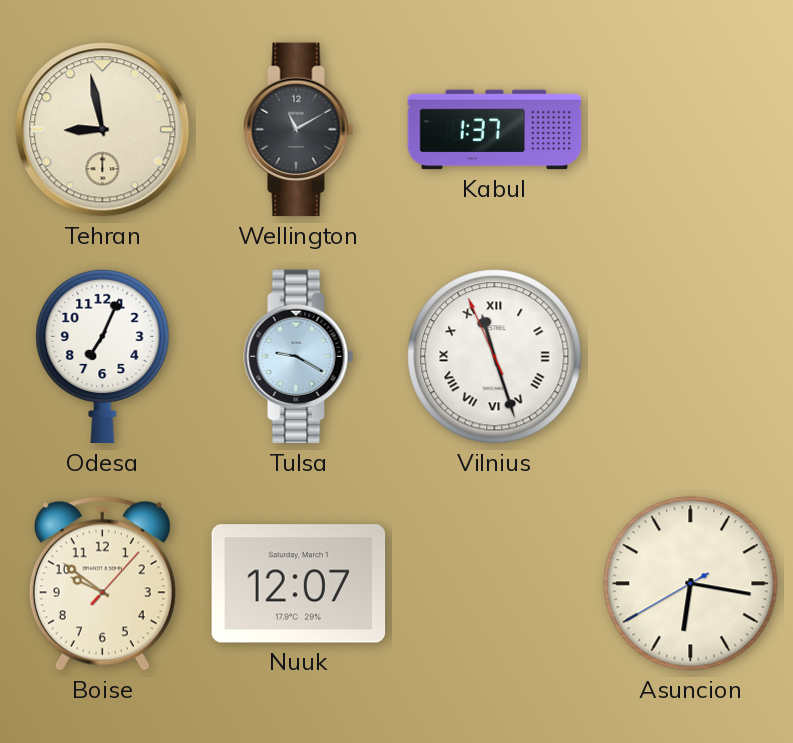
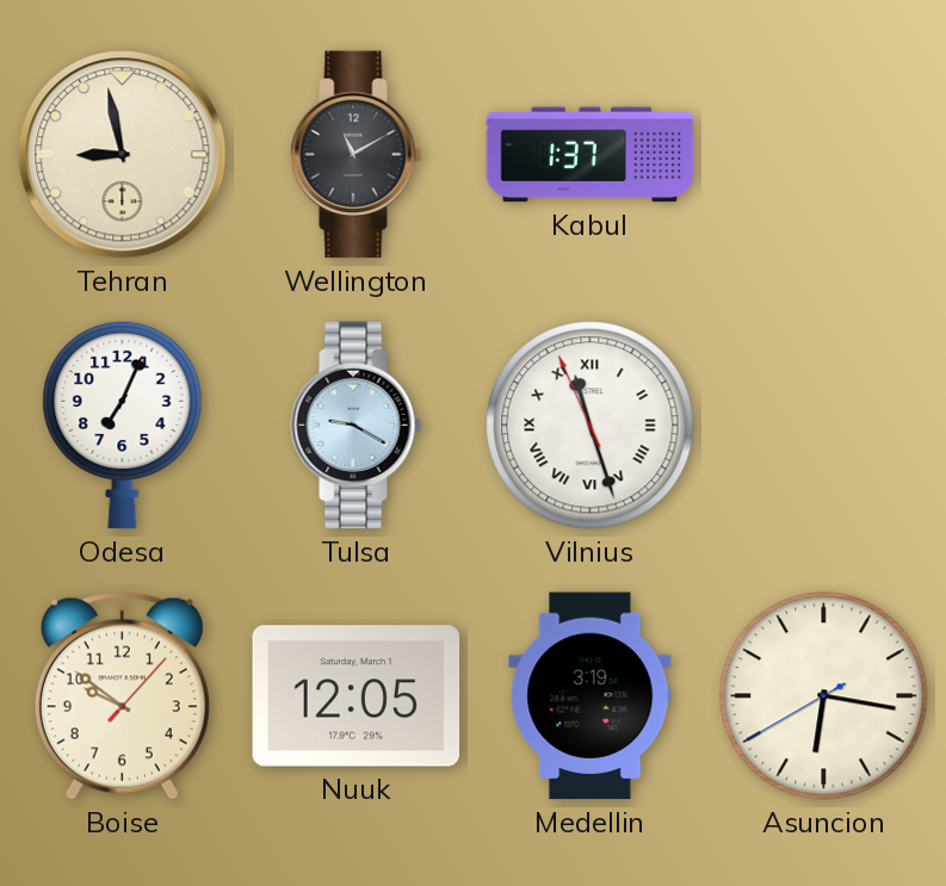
Nuuk: 12:07 -> 12:05 (357, 696)
Medellin: none -> 3:19 (591, 696)
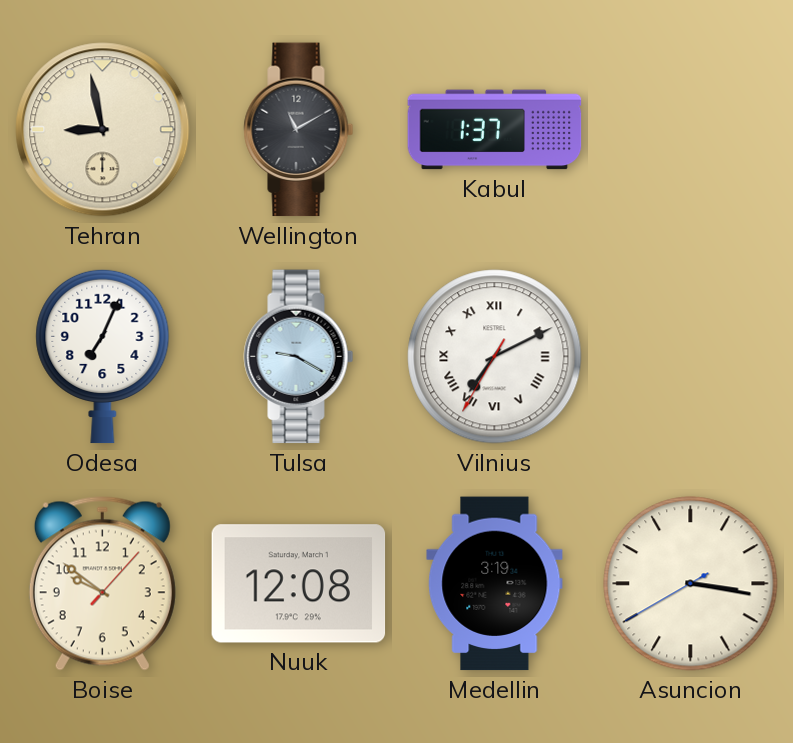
Vilnius: 11:26 -> 7:10 (495, 357)
Nuuk: 12:05 -> 12:08 (299, 584)
Asuncion: 6:16 -> 3:16 (691, 584)
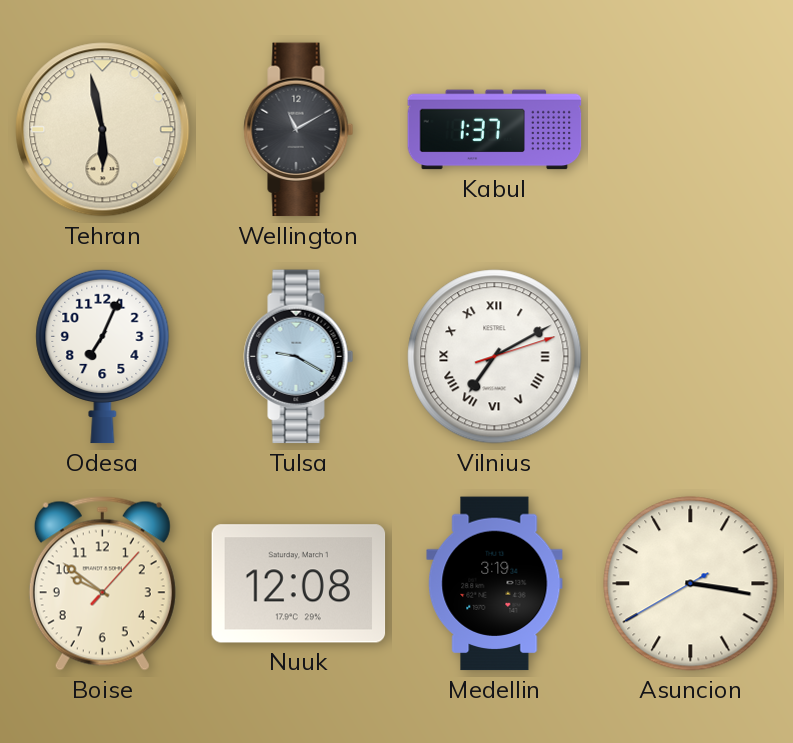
Tehran: 8:58 -> 5:58 (103, 130)
Vilnius: 7:10:35 -> 7:10:12 (495, 357)
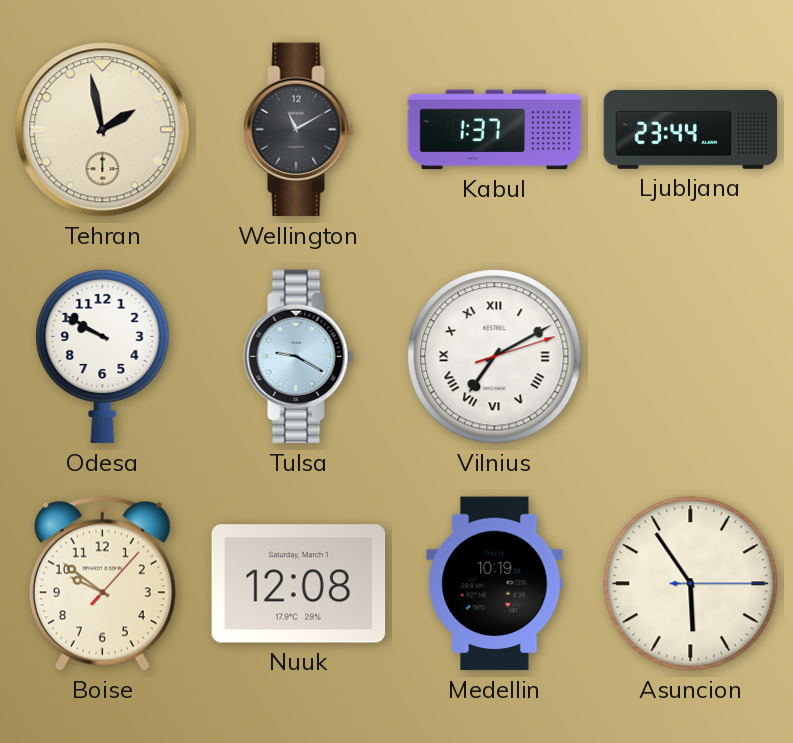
Tehran: 5:58 -> 1:58 (103, 130)
Ljubljana: none -> 23:44 (691, 129)
Odesa: 7:04 -> 9:50 (103, 356)
Medellin: 3:19 -> 10:19 (495, 584)
Asuncion: 3:16 -> 5:54 (691, 584)
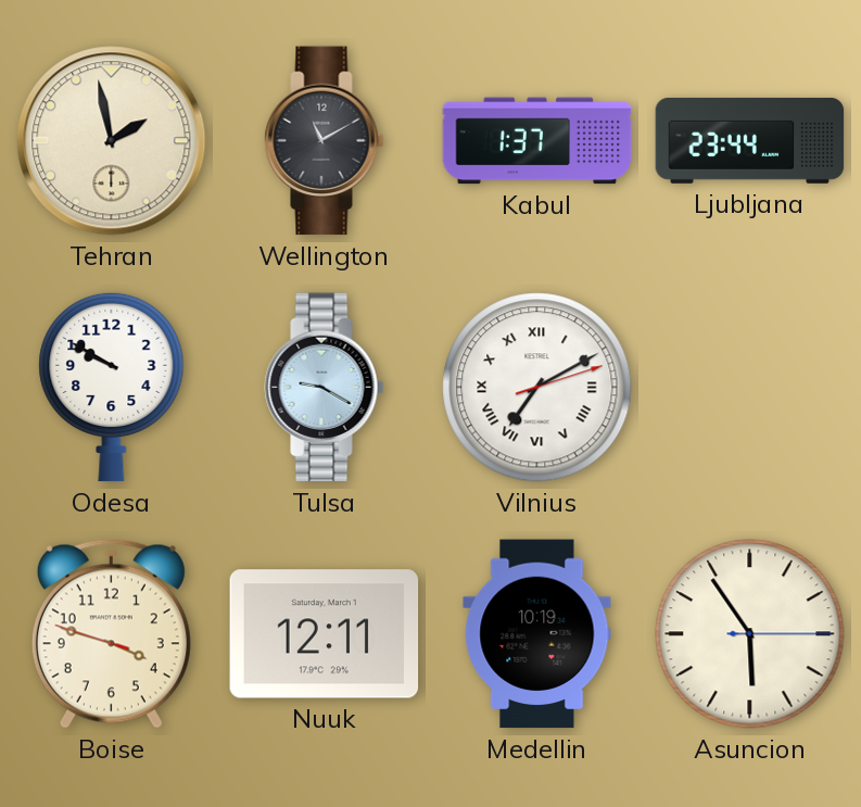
Boise: 9:51 -> 3:47 (111, 634)
Nuuk: 12:08 -> 12:11 (325, 634)
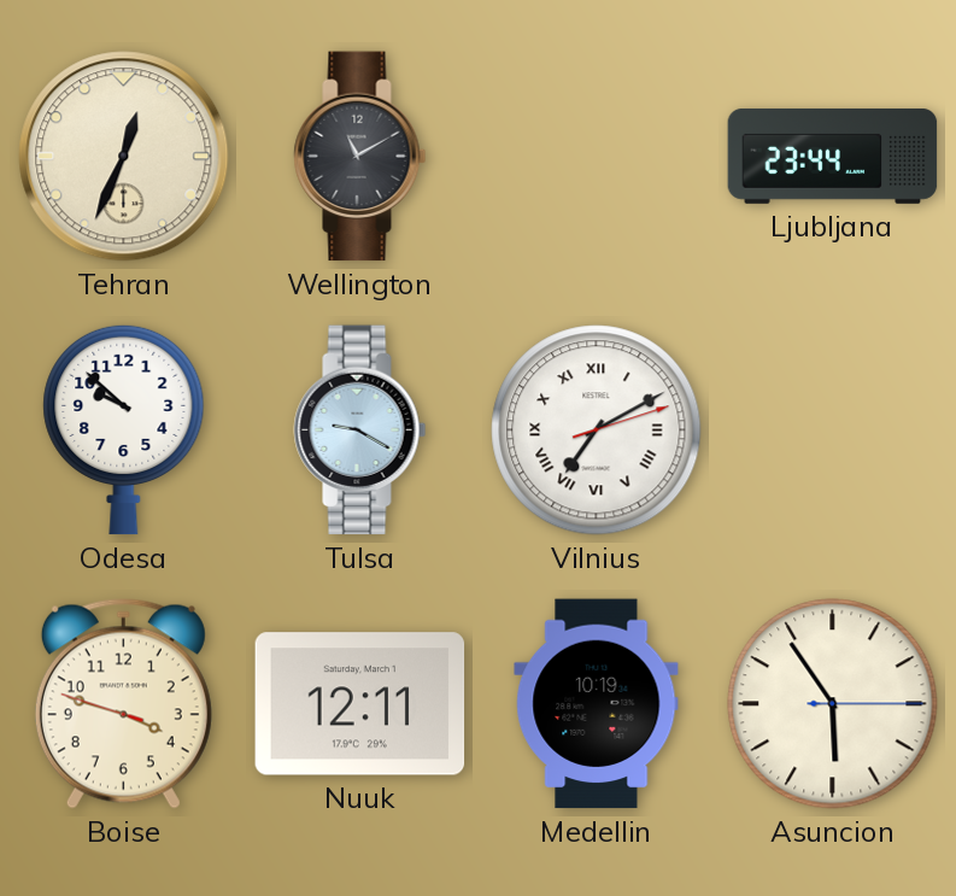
Tehran: 1:58 -> 12:34 (124, 157)
Kabul: 1:37 -> none (537, 141)
Odesa: 9:50 -> 9:52 (124, 429)
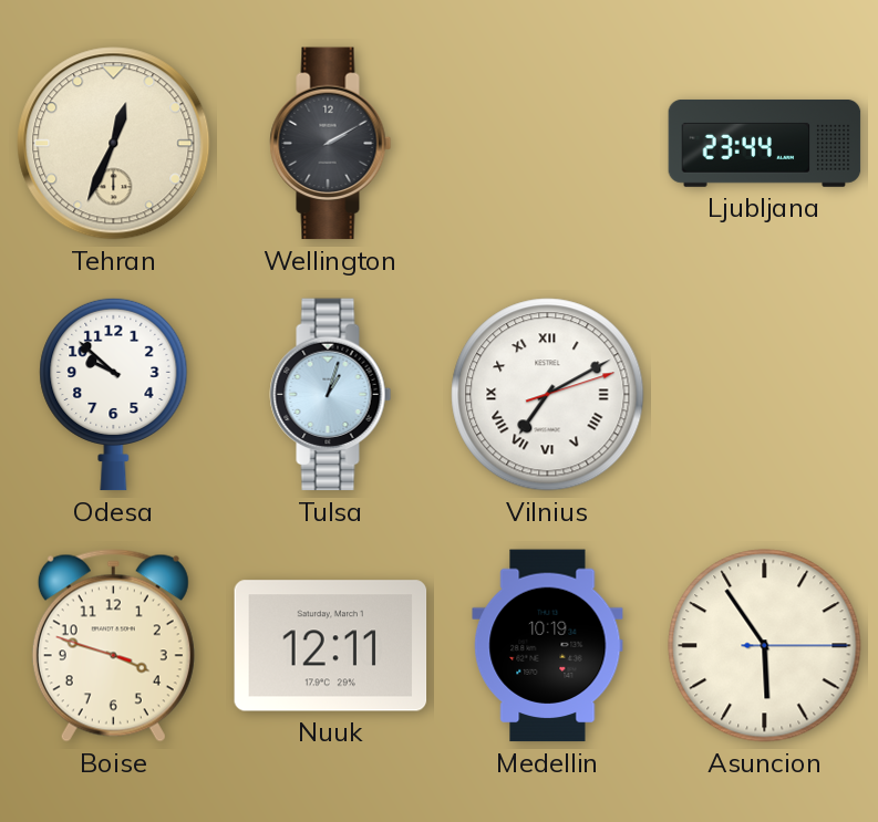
Wellington: 11:10 -> 2:10 (331, 144)
Tulsa: 9:20 -> 1:03 (331, 395)
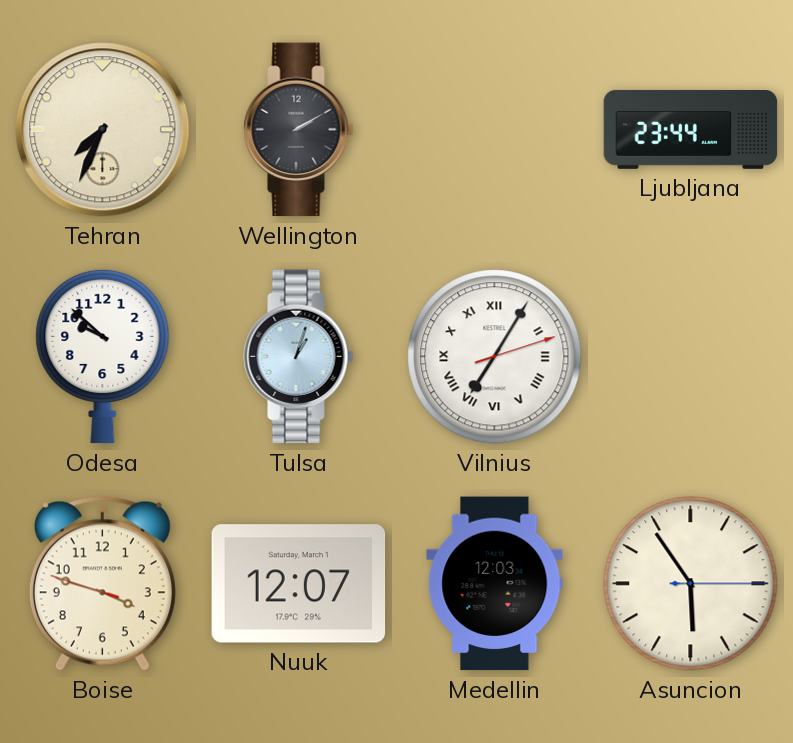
Tehran: 12:34 -> 7:34 (103, 130)
Vilnius: 7:10 -> 7:05 (495, 357)
Nuuk: 12:11 -> 12:07 (299, 584)
Medellin: 10:19 -> 12:03 (495, 584)
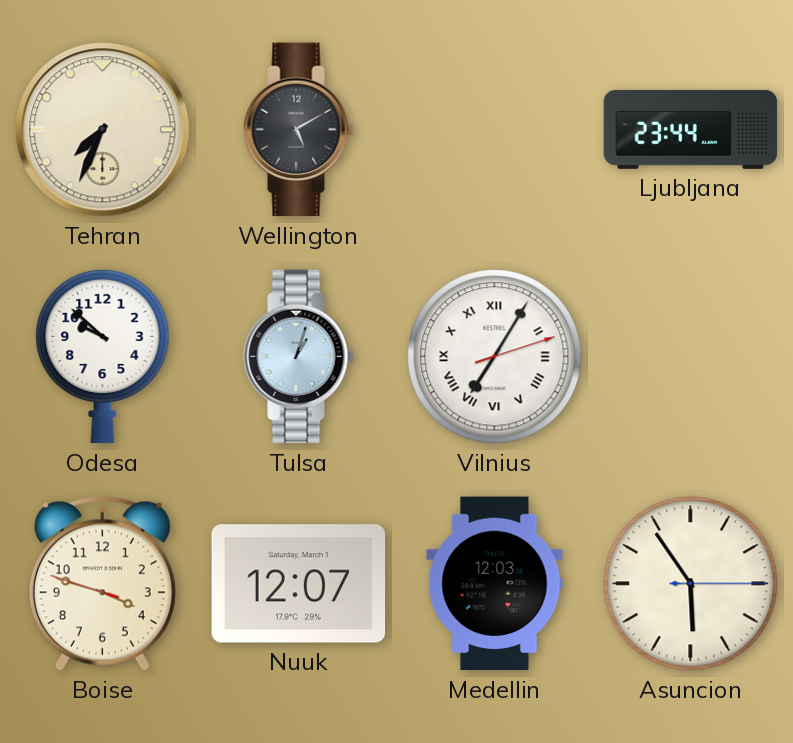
Wellington: 2:10 -> 5:10 (299, 130)
